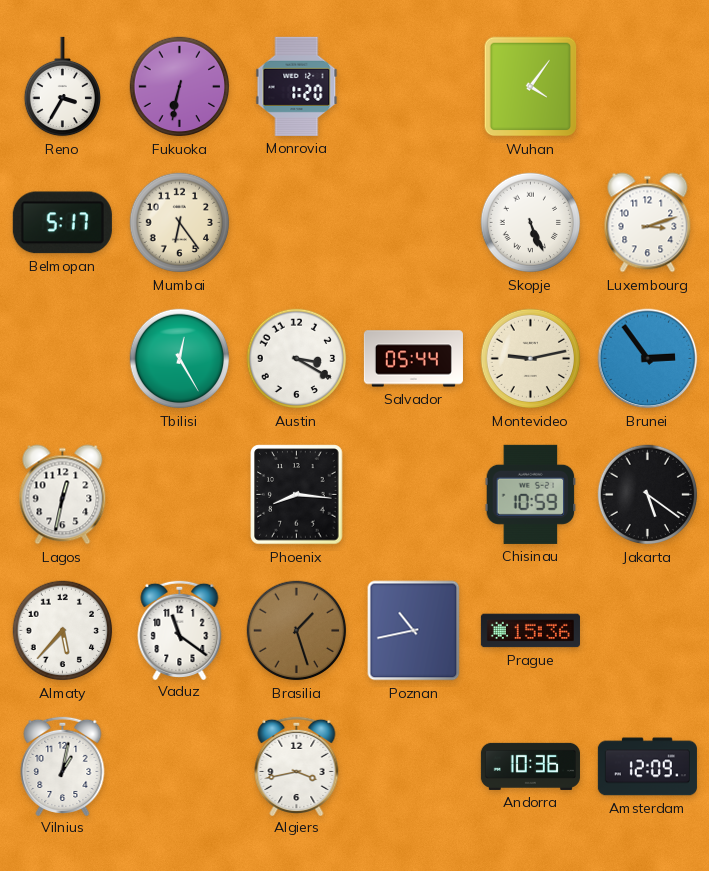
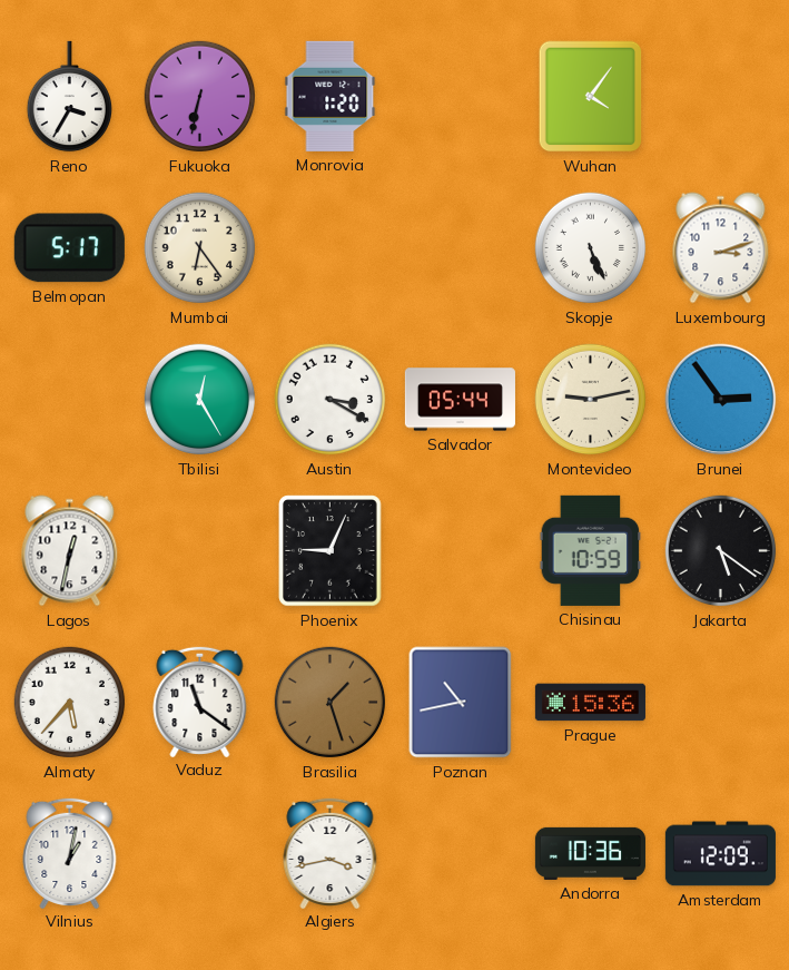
Phoenix: 8:16 -> 9:04 (331, 551)
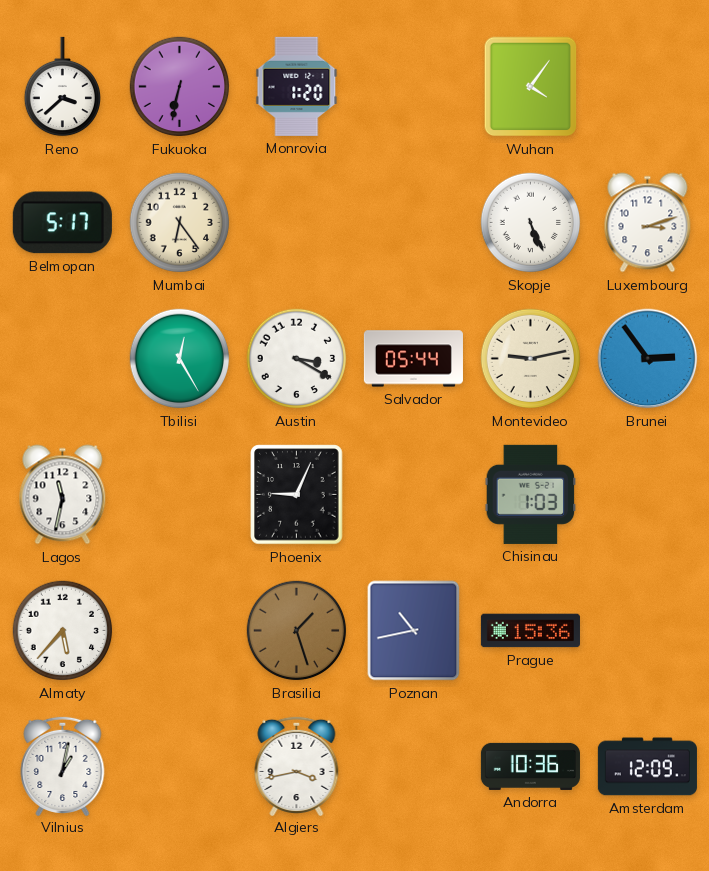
Reno: 3:35 -> 3:38 (62, 87)
Lagos: 12:32 -> 11:32 (63, 495)
Chisinau: 10:59 -> 1:03 (531, 494)
Jakarta: 5:21 -> none (721, 551)
Vaduz: 11:21 -> none (200, 700)
